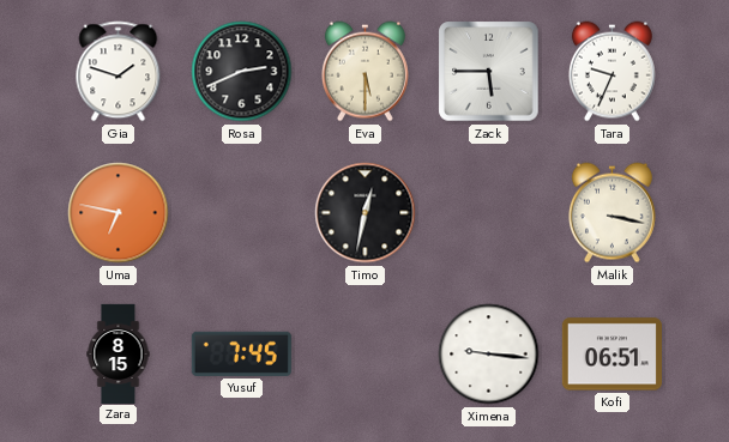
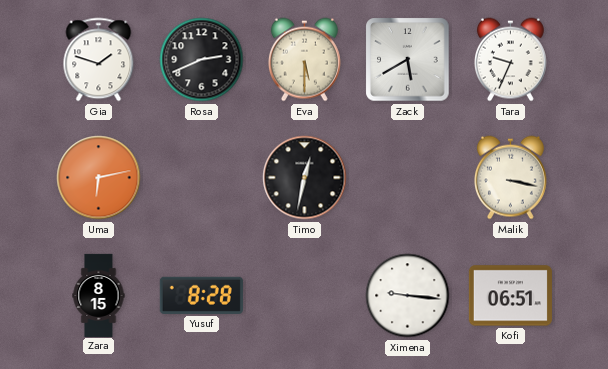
Zack: 5:45 -> 5:40 (408, 60)
Uma: 6:47 -> 6:13 (99, 178)
Yusuf: 7:45 -> 8:28 (201, 295)
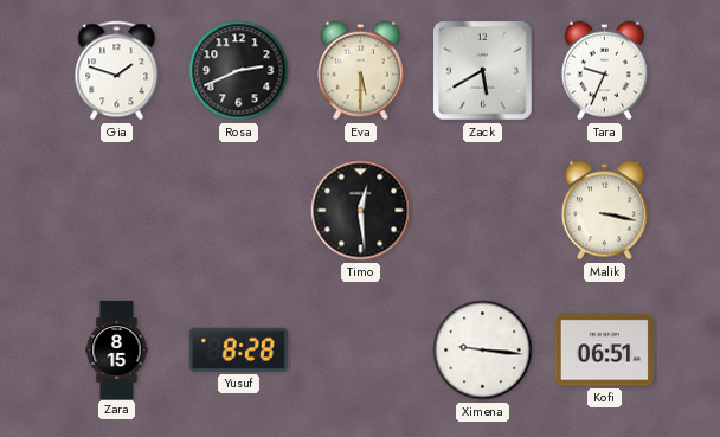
Uma: 6:13 -> none (99, 178)
Timo: 12:32 -> 12:29 (361, 211)
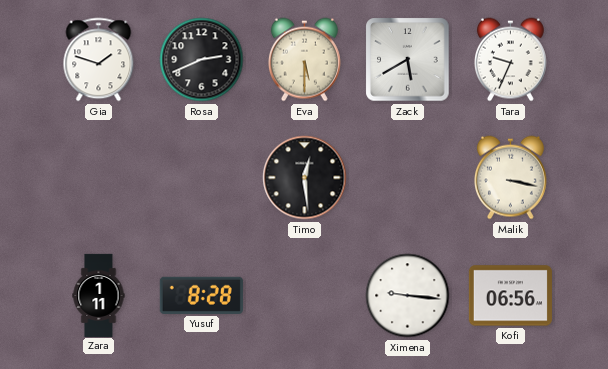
Zara: 8:15 -> 1:11 (99, 295)
Kofi: 06:51 -> 06:56 (510, 296)
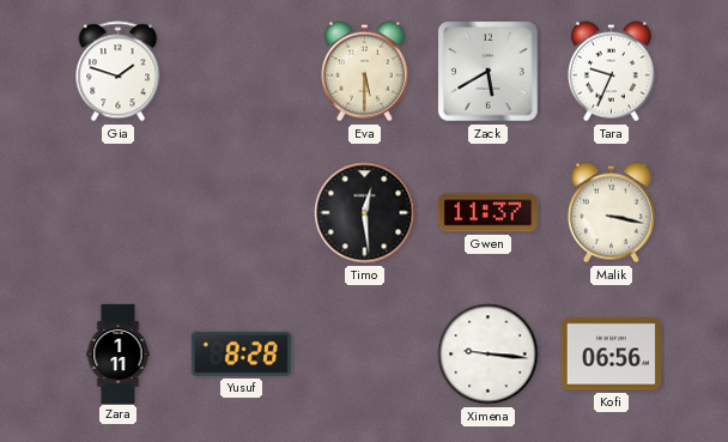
Rosa: 2:41 -> none (202, 60)
Gwen: none -> 11:37 (487, 213)
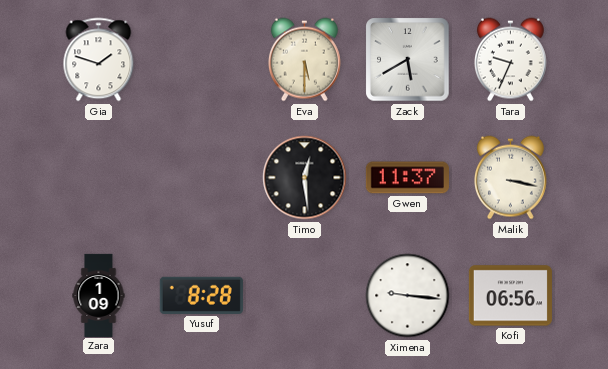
Zara: 1:11 -> 1:09 (99, 295)
